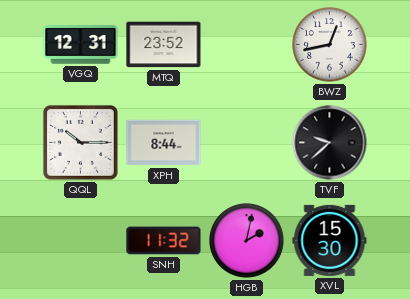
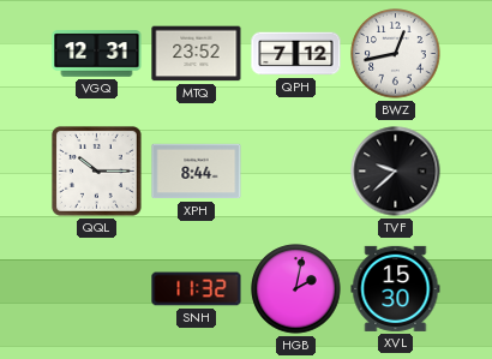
QPH: none -> 7:12 (296, 54)
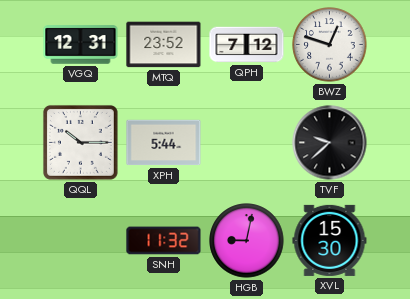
BWZ: 12:43 -> 12:48 (330, 45)
XPH: 8:44 -> 5:44 (164, 143)
HGB: 2:02 -> 9:02 (247, 241)
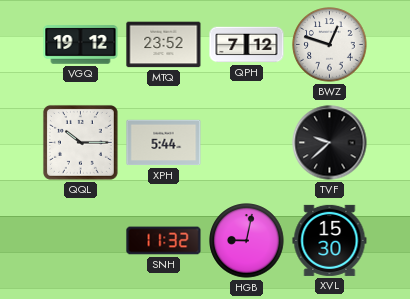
VGQ: 12:31 -> 19:12 (81, 45)
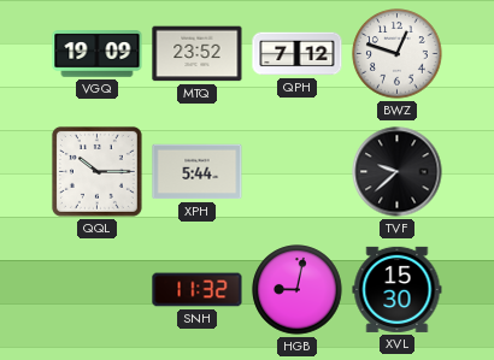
VGQ: 19:12 -> 19:09 (98, 54)
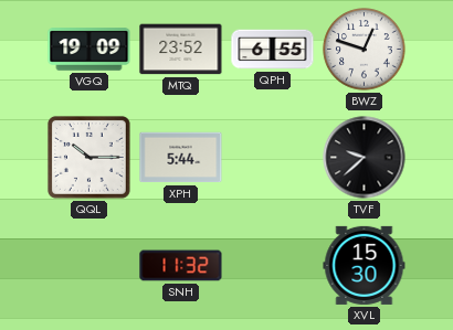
QPH: 7:12 -> 6:55 (273, 50)
HGB: 9:02 -> none (298, 290)
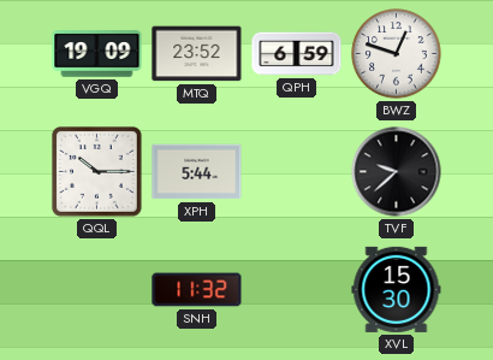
QPH: 6:55 -> 6:59 (297, 54)
